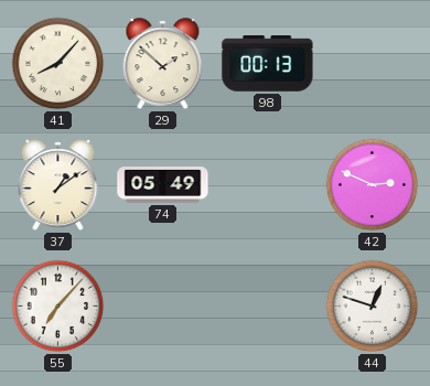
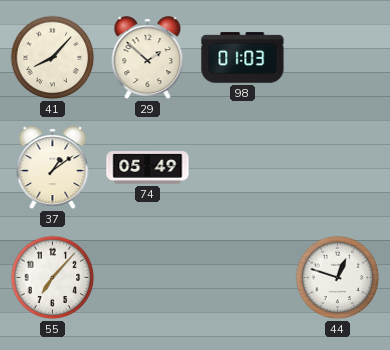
98: 00:13 -> 01:03 (243, 58)
42: 2:49 -> none (373, 185)
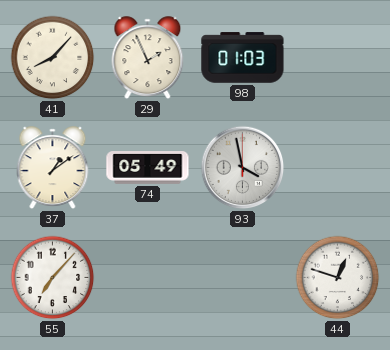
29: 1:52 -> 1:56 (148, 58)
93: none -> 3:58 (243, 168)
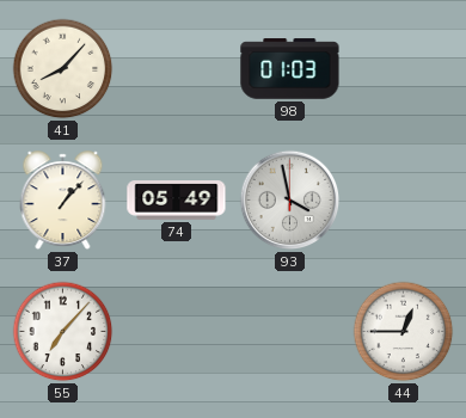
29: 1:56 -> none (148, 58)
37: 1:09 -> 1:07 (63, 201)
44: 12:48 -> 12:45 (404, 332)
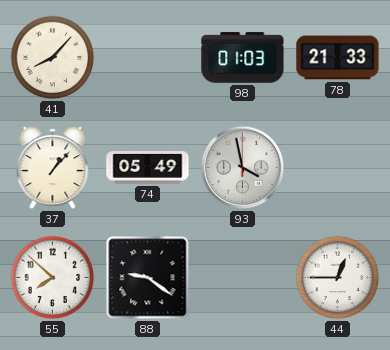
78: none -> 21:33 (338, 58)
55: 7:07 -> 7:52 (53, 278)
88: none -> 9:21 (148, 278)
